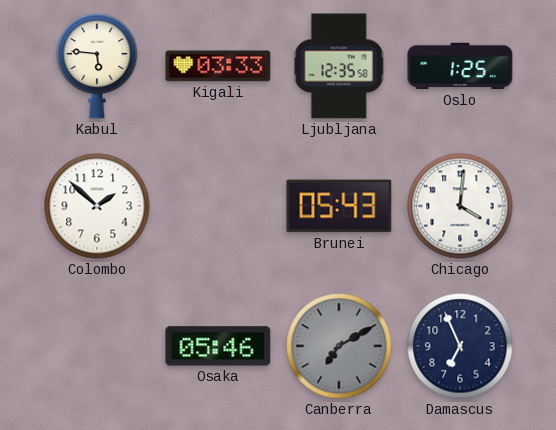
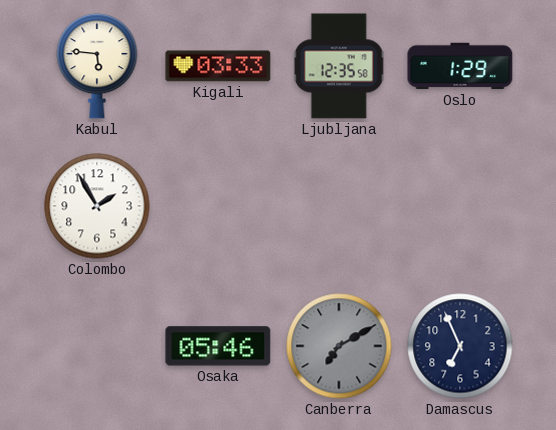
Oslo: 1:25 -> 1:29 (460, 66)
Colombo: 1:52 -> 1:55 (97, 206)
Brunei: 05:43 -> none (339, 206)
Chicago: 4:01 -> none (460, 206)
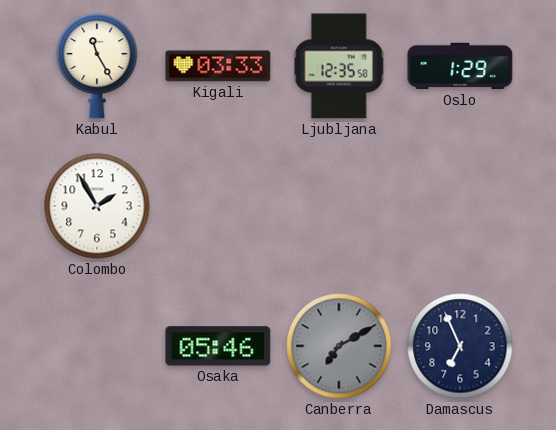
Kabul: 5:46 -> 11:25 (97, 66)
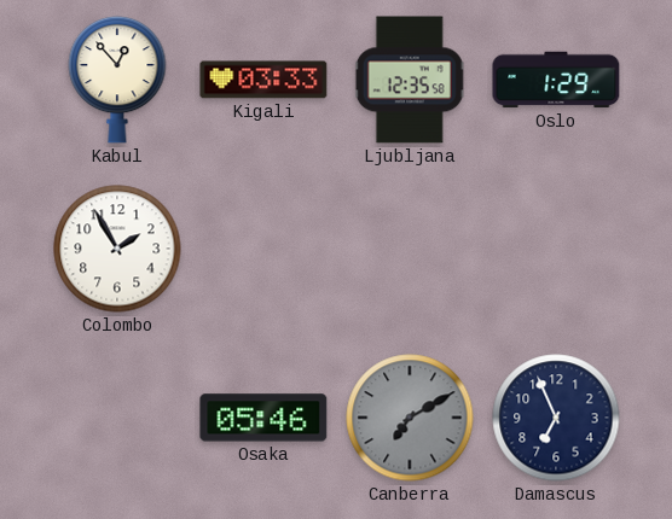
Kabul: 11:25 -> 12:53 (117, 80)
